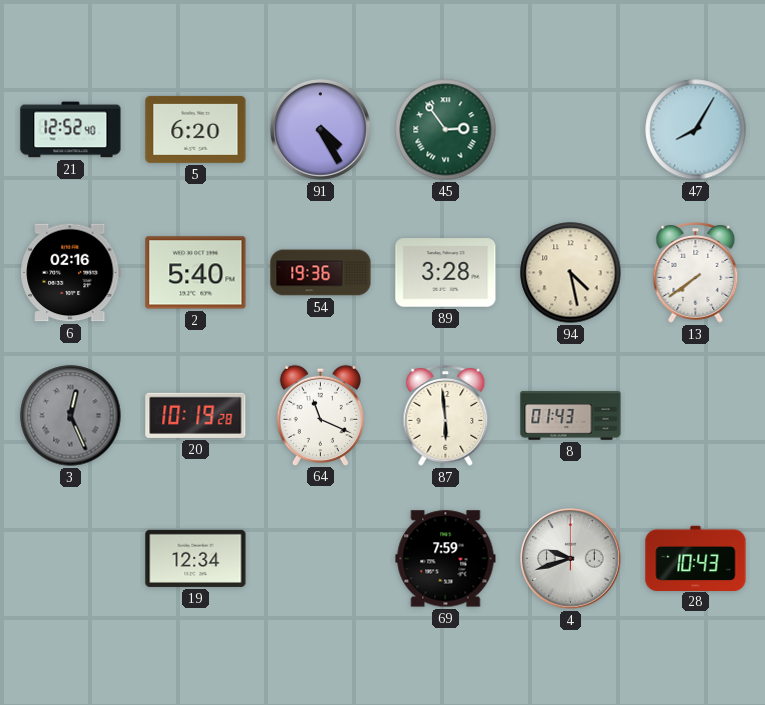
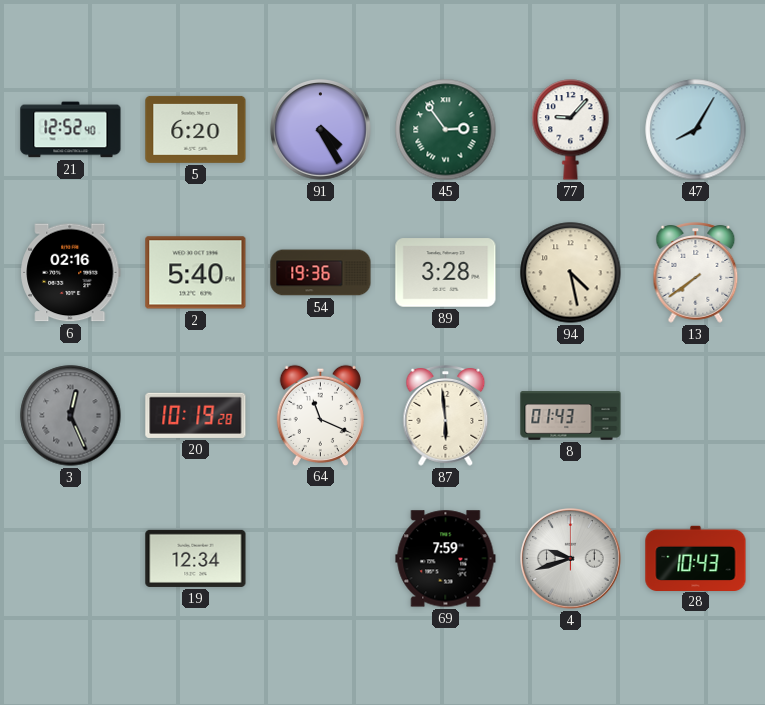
77: none -> 9:07 (571, 130)
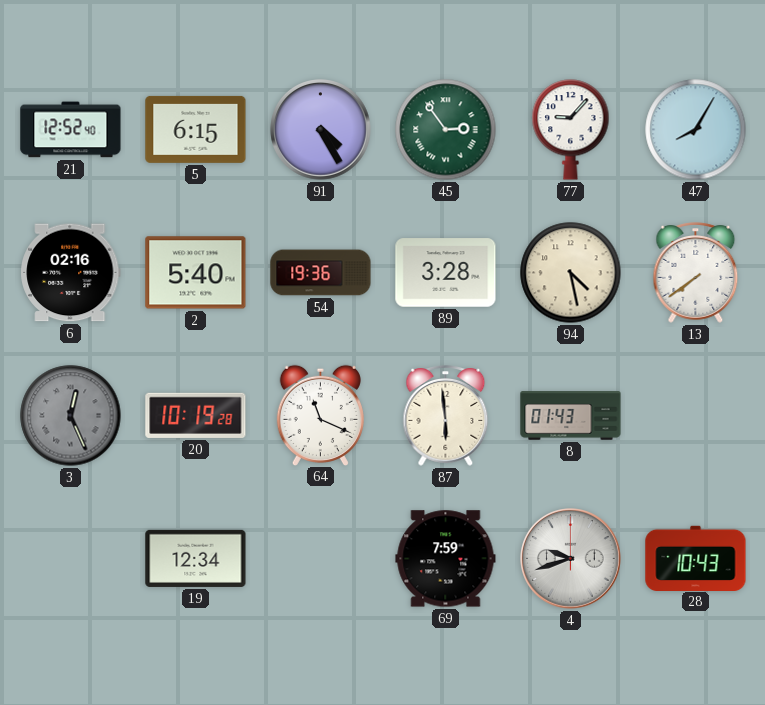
5: 6:20 -> 6:15 (196, 129)
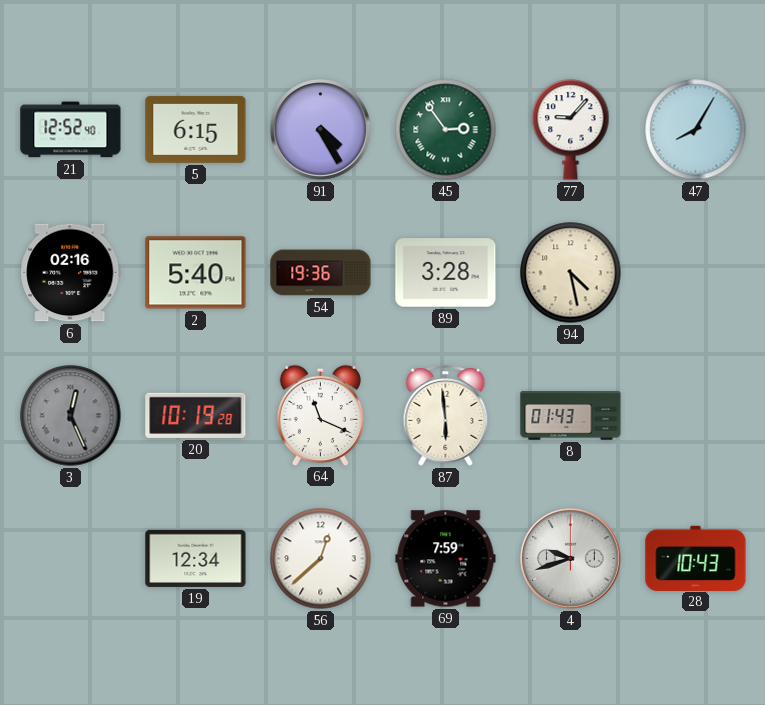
13: 7:39 -> none (696, 273)
56: none -> 12:38 (321, 559)
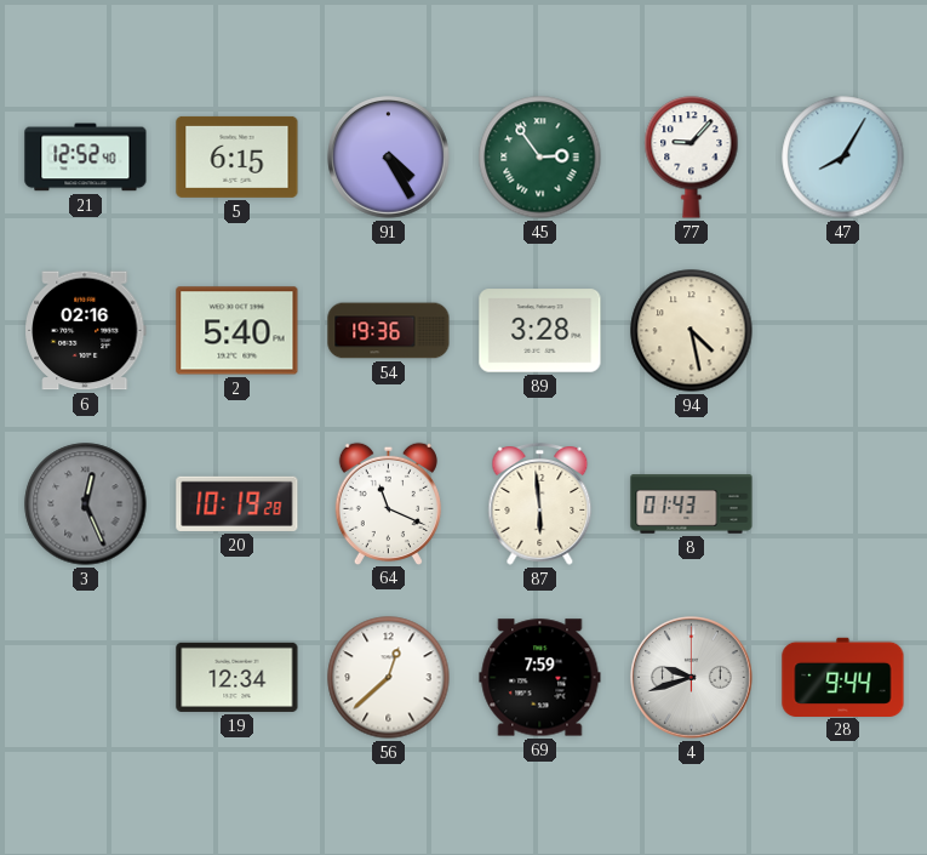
28: 10:43 -> 9:44 (843, 677)
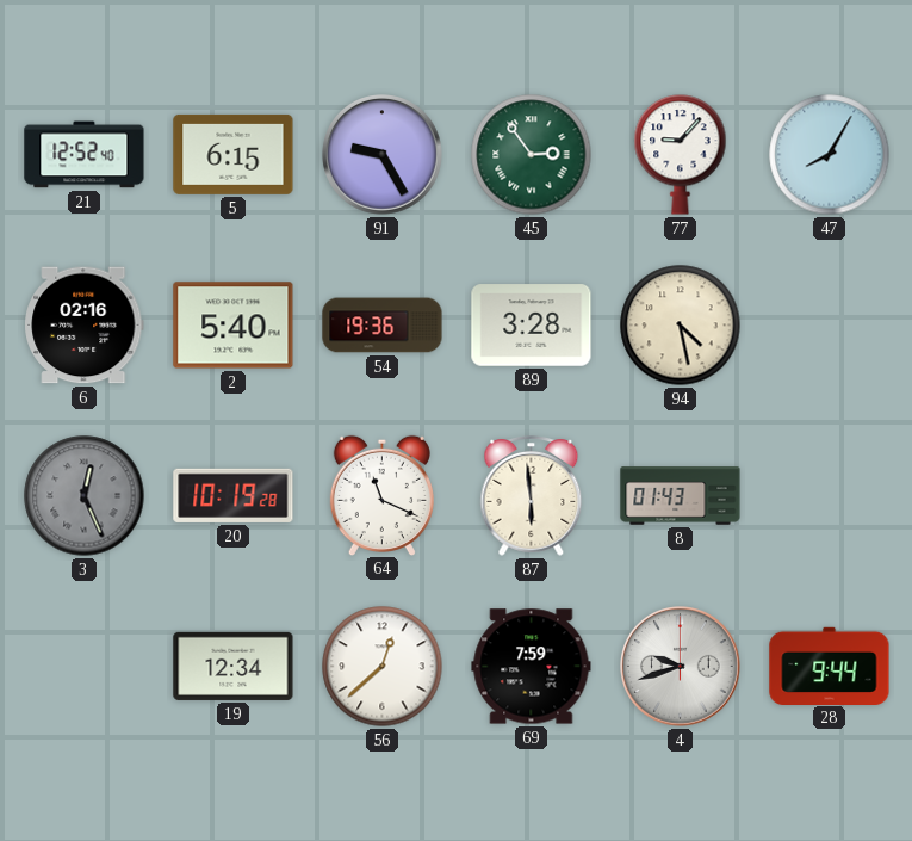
91: 4:25 -> 9:25 (383, 155)
